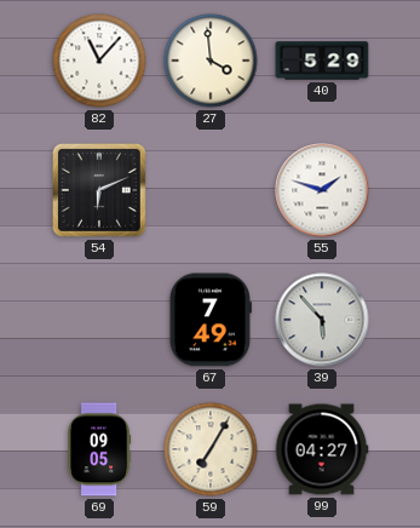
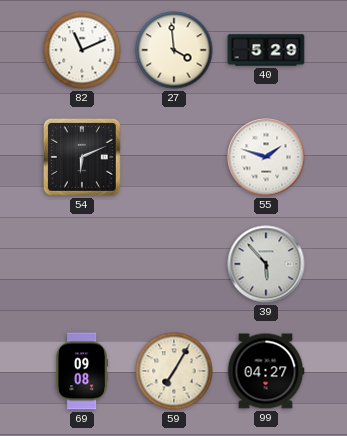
82: 11:07 -> 11:11 (82, 50)
67: 7:49 -> none (211, 320)
69: 09:05 -> 09:08 (82, 371)
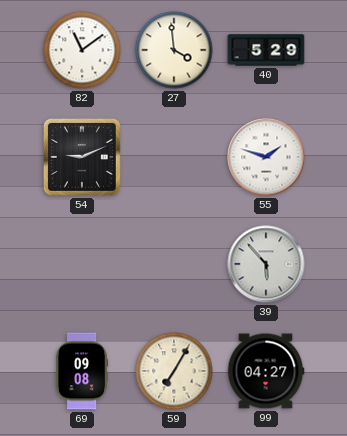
82: 11:11 -> 11:09 (82, 50)
54: 6:11 -> 9:11 (82, 157)
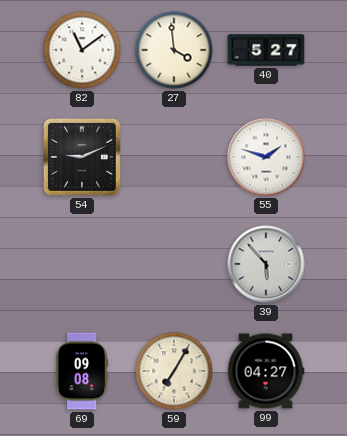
40: 5:29 -> 5:27 (266, 50)
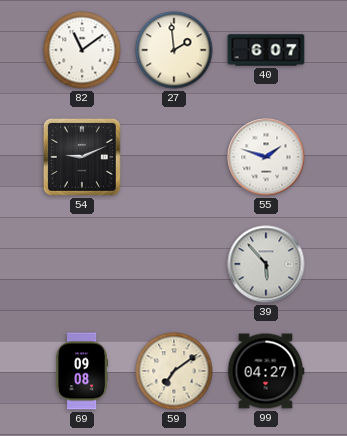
27: 3:59 -> 1:59 (174, 50)
40: 5:27 -> 6:07 (266, 50)
59: 7:05 -> 7:09 (174, 371)
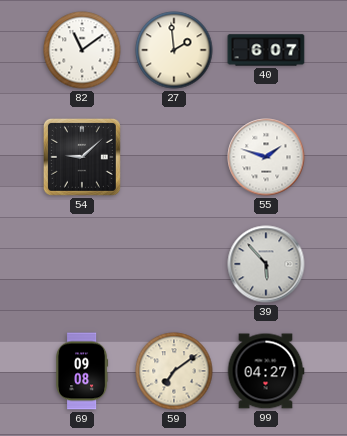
54: 9:11 -> 9:08 (82, 157)
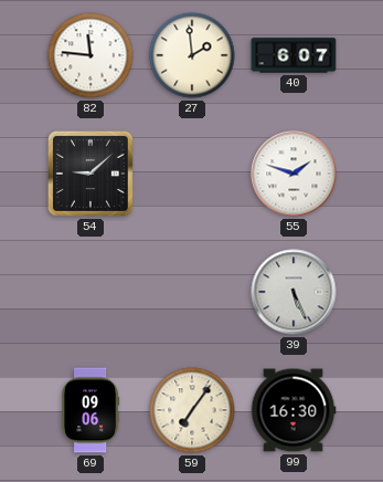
82: 11:09 -> 11:46 (91, 55)
39: 5:53 -> 5:26 (294, 292)
69: 09:08 -> 09:06 (91, 410)
59: 7:09 -> 7:06 (192, 410)
99: 04:27 -> 16:30 (294, 410)
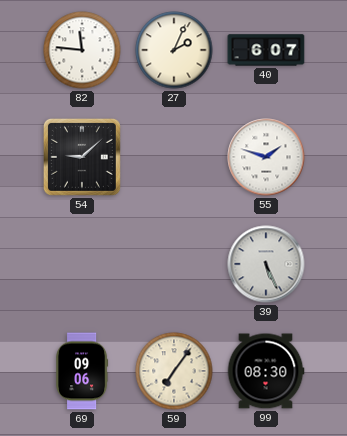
27: 1:59 -> 2:04 (174, 50)
99: 16:30 -> 08:30 (266, 371)
